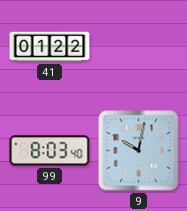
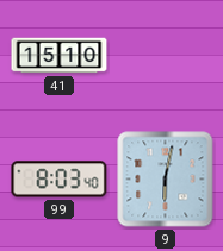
41: 01:22 -> 15:10 (60, 56)
9: 10:02 -> 6:02 (166, 180)
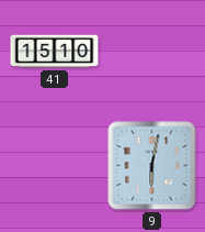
99: 8:03 -> none (60, 180)
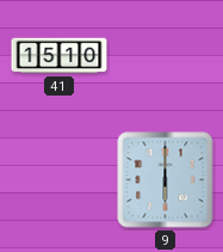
9: 6:02 -> 6:00 (166, 180)
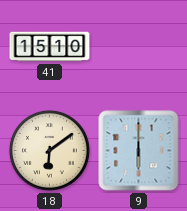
18: none -> 6:09 (49, 150)
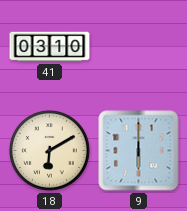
41: 15:10 -> 03:10 (50, 47)
18: 6:09 -> 6:10 (49, 150)
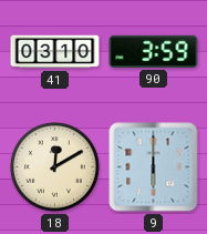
90: none -> 3:59 (154, 51)
18: 6:10 -> 12:10 (54, 166)
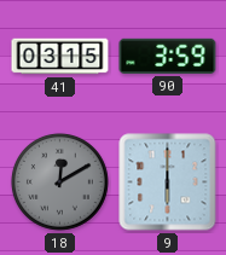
41: 03:10 -> 03:15 (60, 57)
18 dial: cream -> grey (59, 181)
